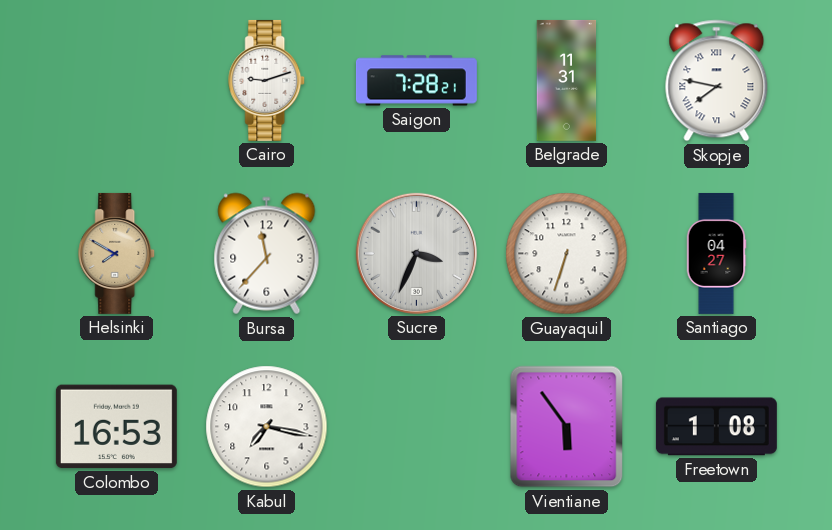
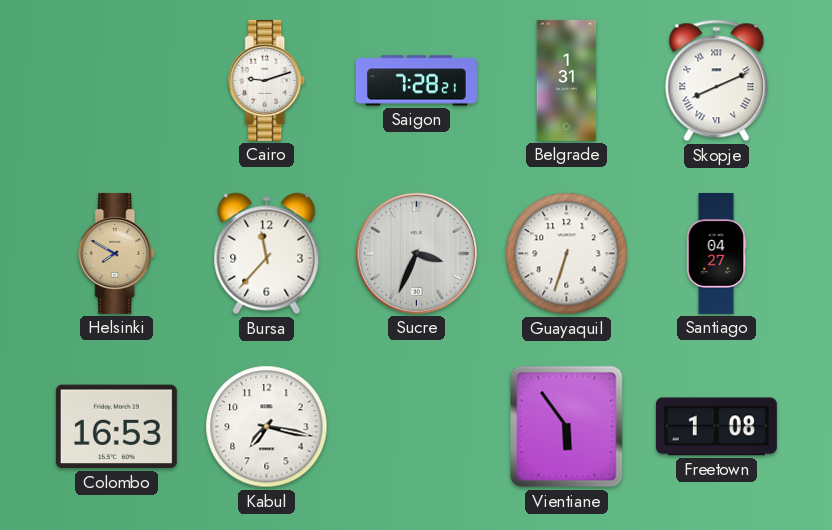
Belgrade: 11:31 -> 1:31 (567, 80)
Skopje: 7:47 -> 8:11 (717, 81)
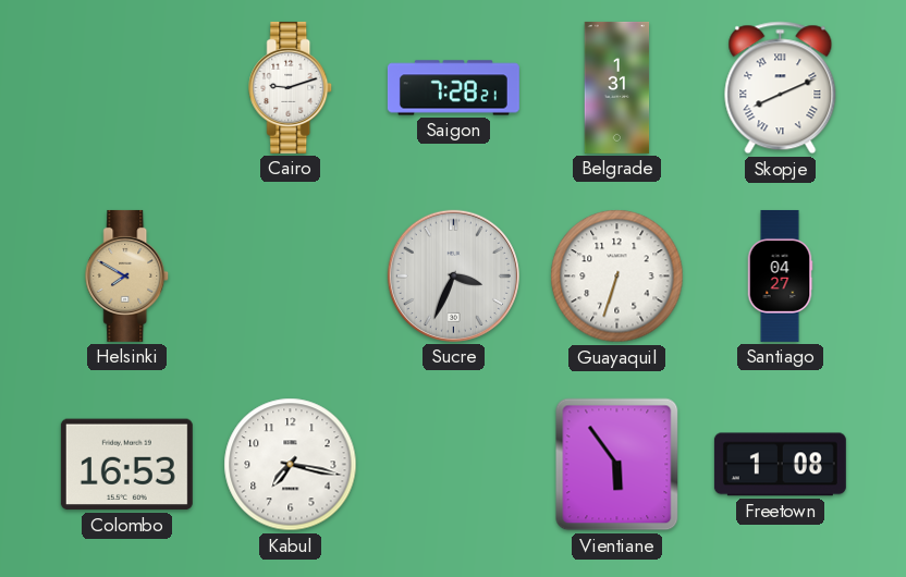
Bursa: 11:37 -> none (267, 254)
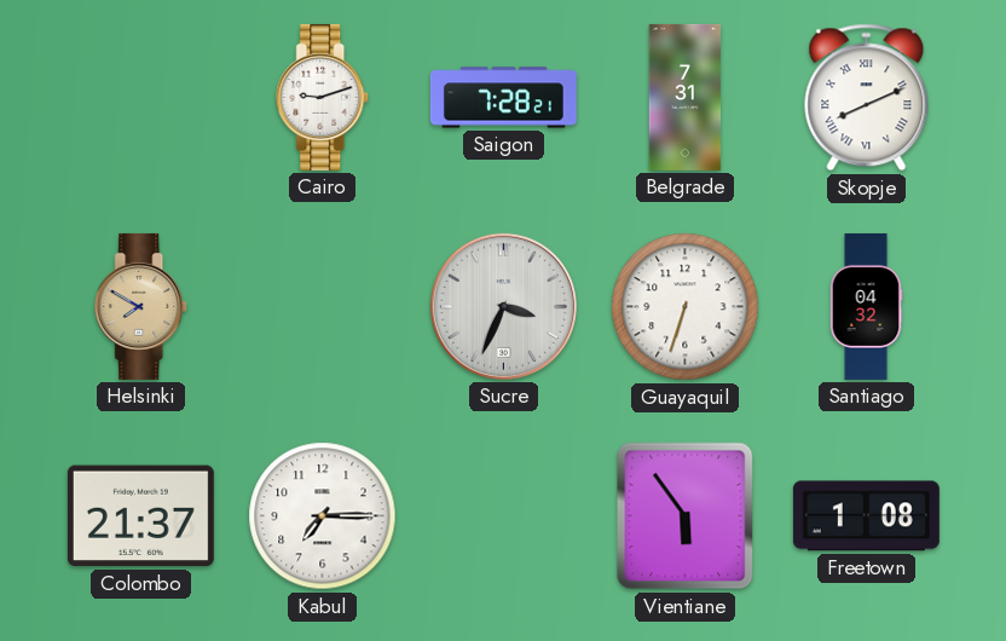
Belgrade: 1:31 -> 7:31 (686, 97)
Santiago: 04:27 -> 04:32 (866, 306)
Colombo: 16:53 -> 21:37 (140, 516)
Kabul: 7:17 -> 7:15 (323, 516)
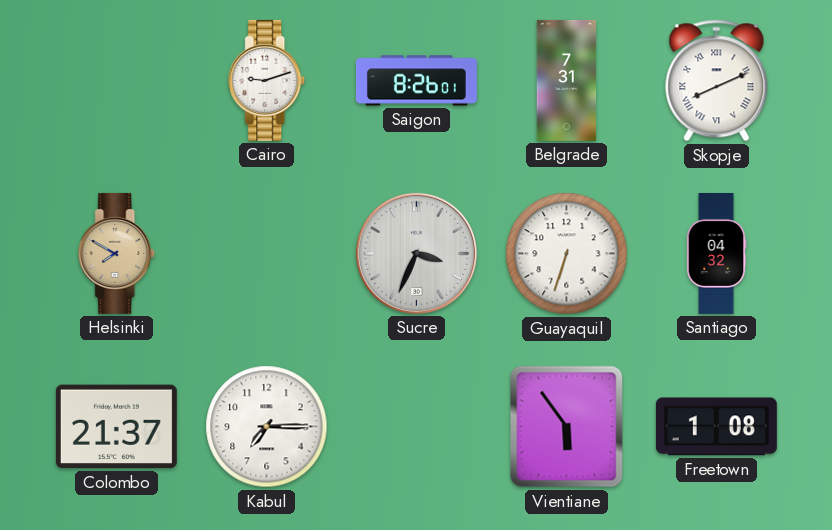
Saigon: 7:28 -> 8:26 (416, 81)
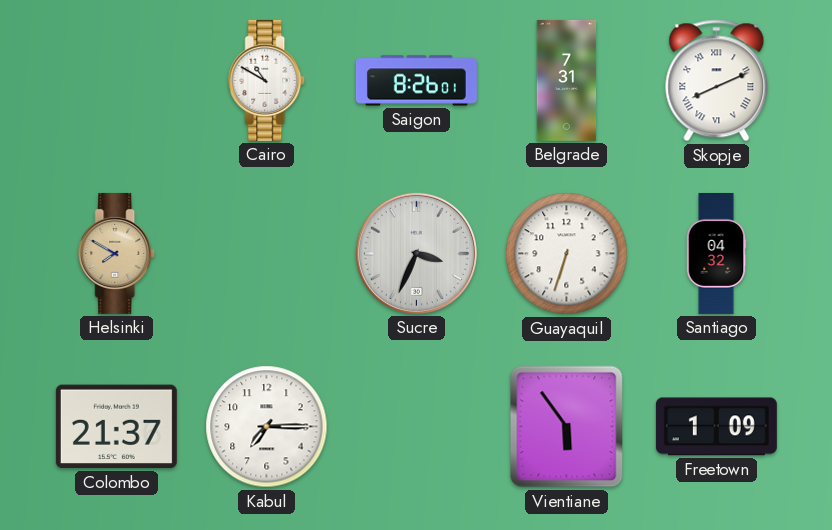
Cairo: 9:12 -> 10:50 (267, 80)
Freetown: 1:08 -> 1:09 (716, 427)
